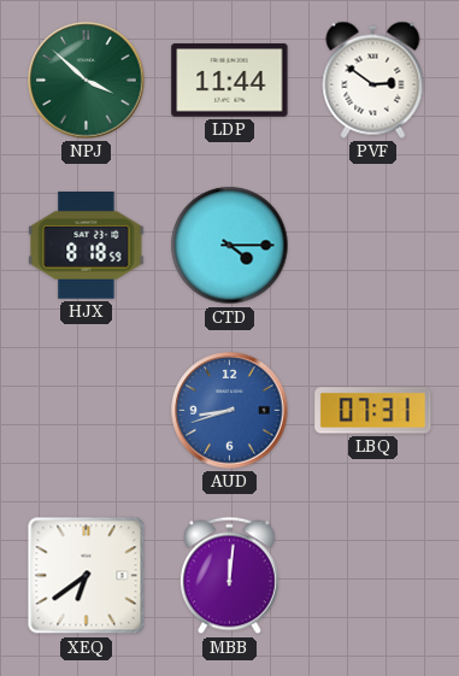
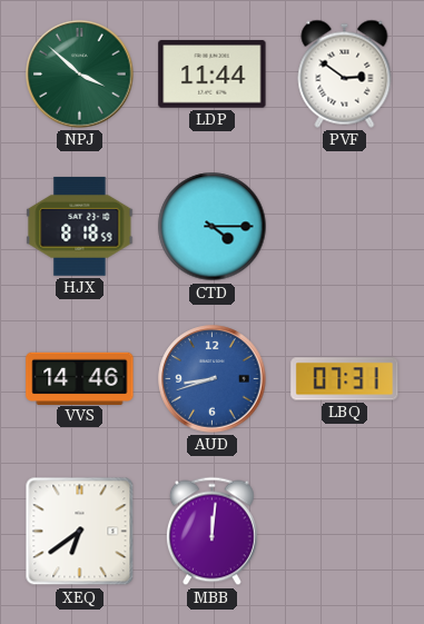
VVS: none -> 14:46 (80, 378)
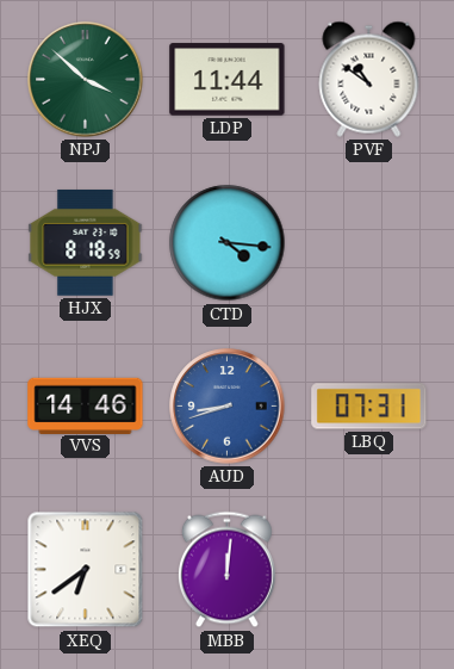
PVF: 2:51 -> 10:51 (369, 79)
CTD: 4:15 -> 4:16 (228, 243)
